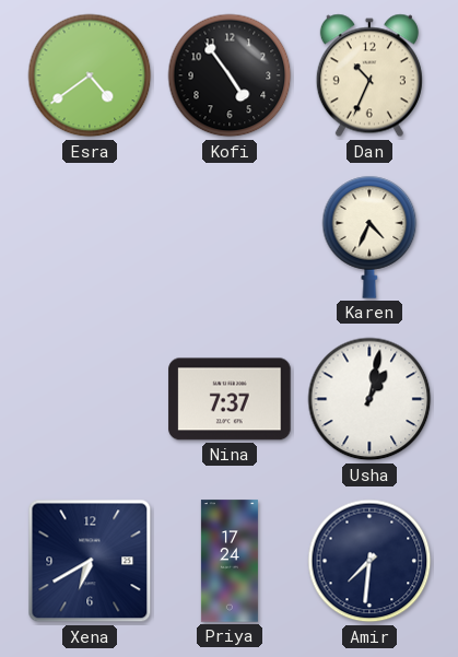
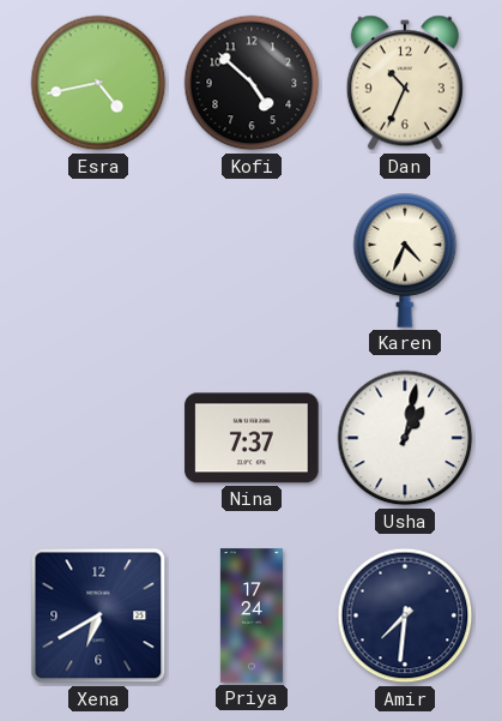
Esra: 4:39 -> 4:43 (98, 83)
Kofi: 4:54 -> 4:52 (252, 83)
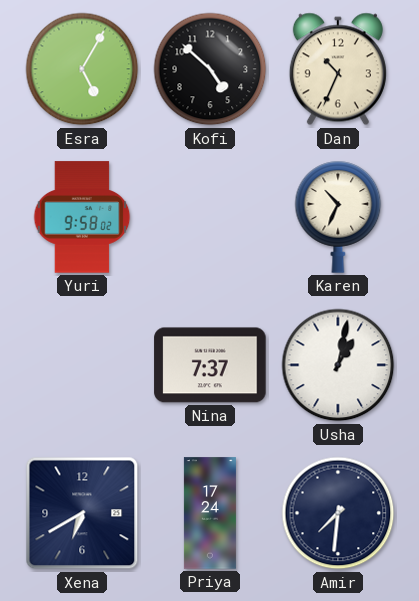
Esra: 4:43 -> 5:05 (82, 69)
Yuri: none -> 9:58 (82, 217)
Karen: 4:34 -> 10:34 (338, 217)
